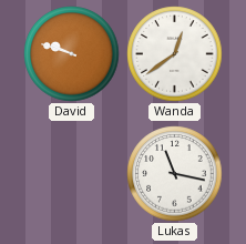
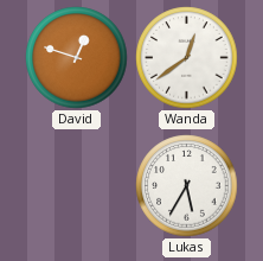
David: 9:48 -> 12:48 (77, 58)
Lukas: 11:17 -> 5:35 (187, 186)
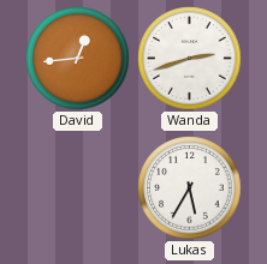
David: 12:48 -> 12:44 (78, 59)
Wanda: 12:39 -> 2:42 (190, 59)
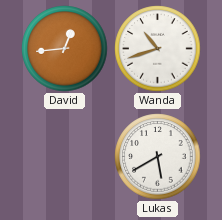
Wanda: 2:42 -> 10:42 (158, 49)
Lukas: 5:35 -> 5:40 (158, 157)
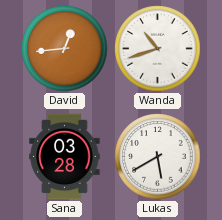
Sana: none -> 03:28 (65, 157)
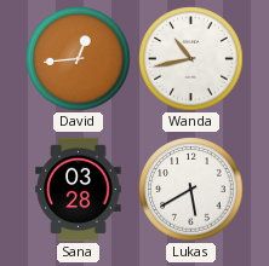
Wanda: 10:42 -> 10:43 (191, 59)
